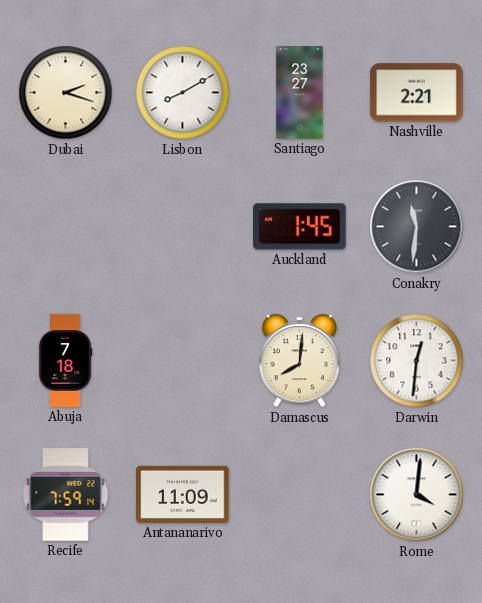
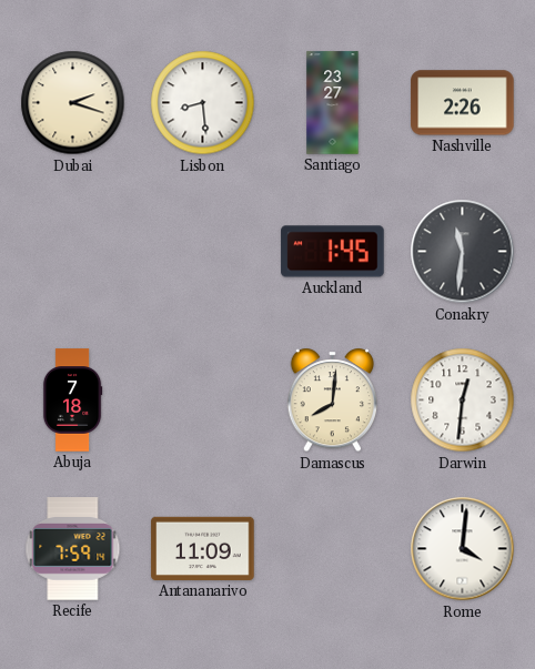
Lisbon: 8:10 -> 8:29 (203, 103)
Nashville: 2:21 -> 2:26 (463, 103)
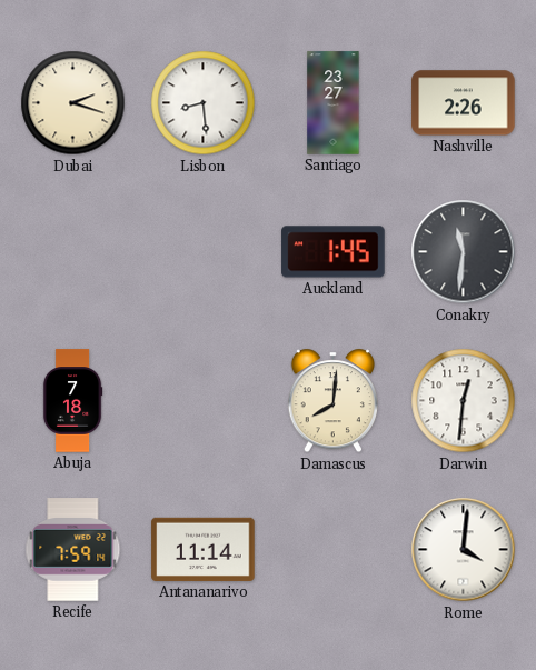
Antananarivo: 11:09 -> 11:14 (204, 549)
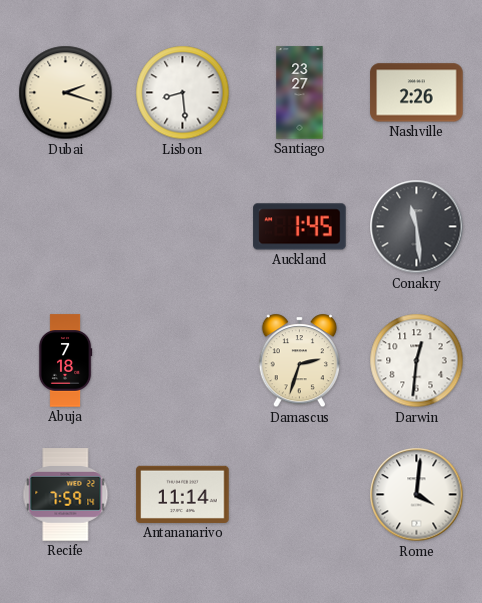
Conakry: 11:31 -> 11:29 (417, 227)
Damascus: 8:01 -> 2:33 (299, 361)
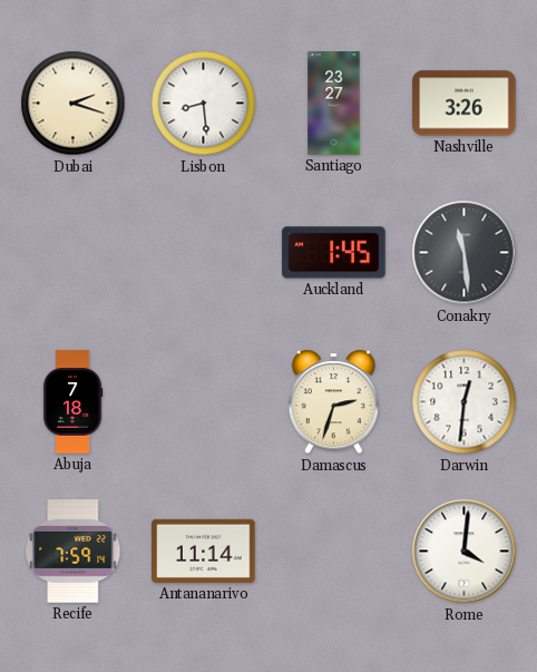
Nashville: 2:26 -> 3:26 (465, 104)
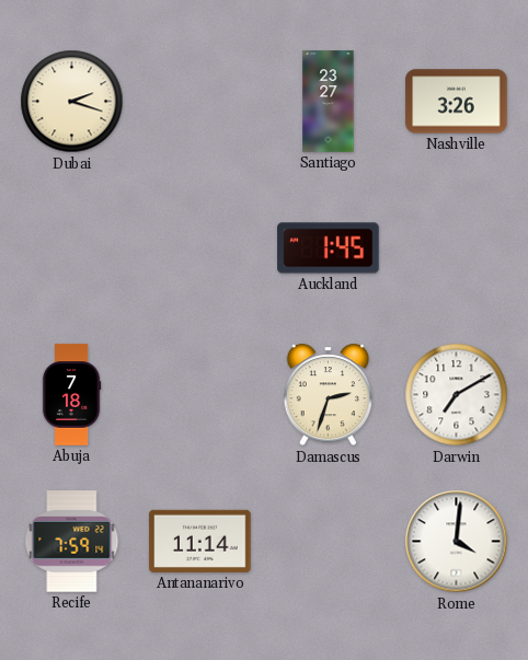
Lisbon: 8:29 -> none (204, 104)
Conakry: 11:29 -> none (465, 253)
Darwin: 12:31 -> 7:10 (457, 395)
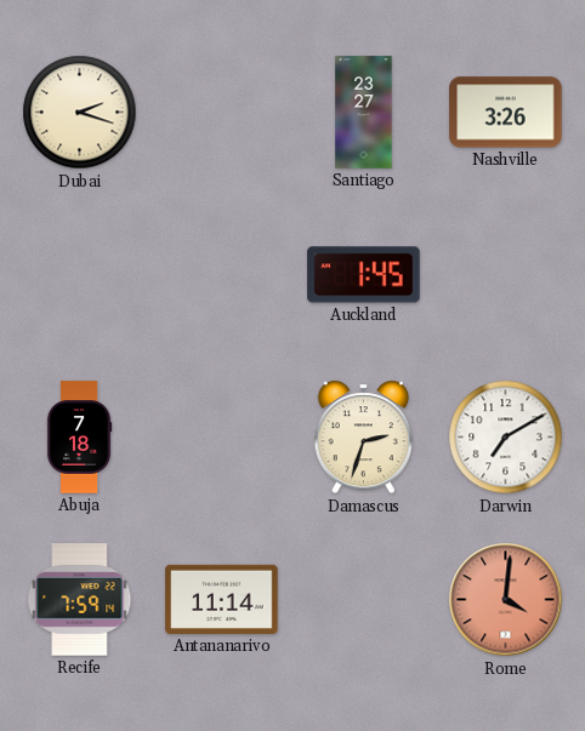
Rome dial: white -> salmon (506, 600)
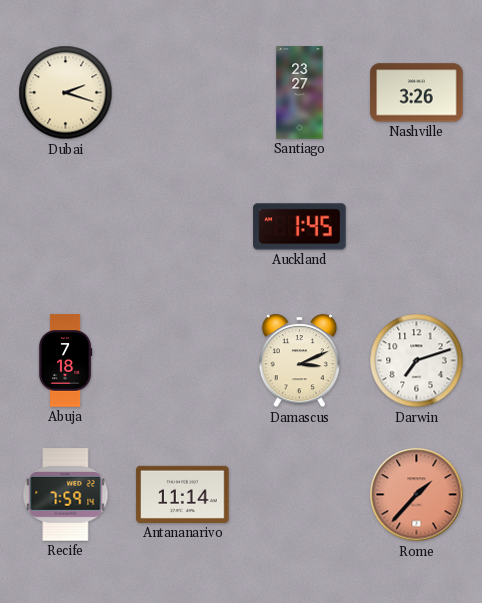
Damascus: 2:33 -> 3:11 (299, 361)
Darwin: 7:10 -> 7:12 (417, 361)
Rome: 4:01 -> 1:37 (417, 495)
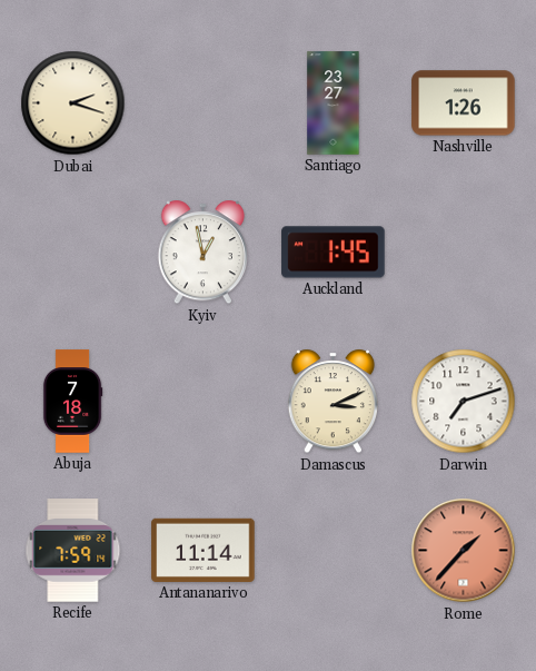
Nashville: 3:26 -> 1:26 (464, 103)
Kyiv: none -> 12:58 (202, 253)
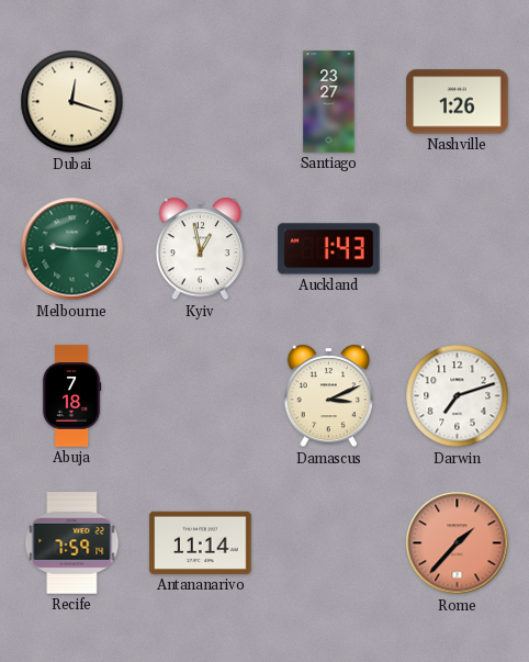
Dubai: 2:18 -> 12:18 (72, 102)
Melbourne: none -> 9:15 (72, 249)
Auckland: 1:45 -> 1:43 (329, 249)
